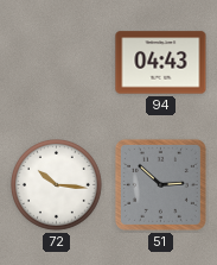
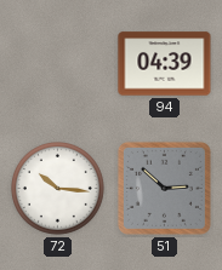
94: 04:43 -> 04:39 (165, 64)
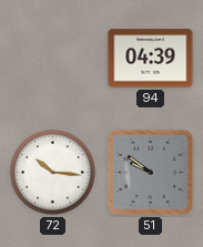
51: 2:52 -> 9:51 (150, 172)
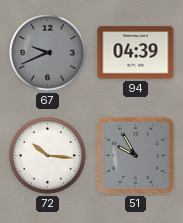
67: none -> 9:41 (48, 53)
51: 9:51 -> 9:55 (135, 155)
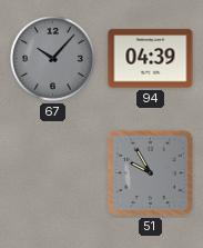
67: 9:41 -> 10:07 (53, 59)
72: 10:16 -> none (48, 156)
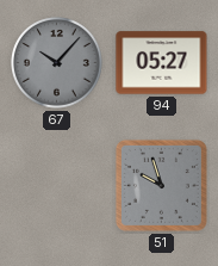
94: 04:39 -> 05:27 (162, 63)
51: 9:55 -> 9:57 (161, 185)
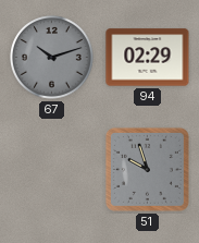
67: 10:07 -> 10:12 (52, 58)
94: 05:27 -> 02:29 (148, 58)
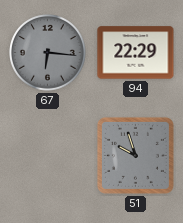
67: 10:12 -> 6:16 (48, 53)
94: 02:29 -> 22:29 (136, 53)
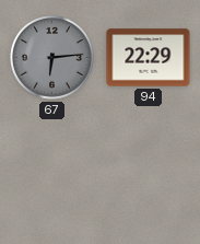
67: 6:16 -> 6:14 (52, 58)
51: 9:57 -> none (135, 155)
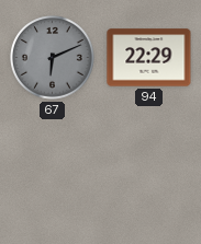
67: 6:14 -> 6:11 (53, 58)
